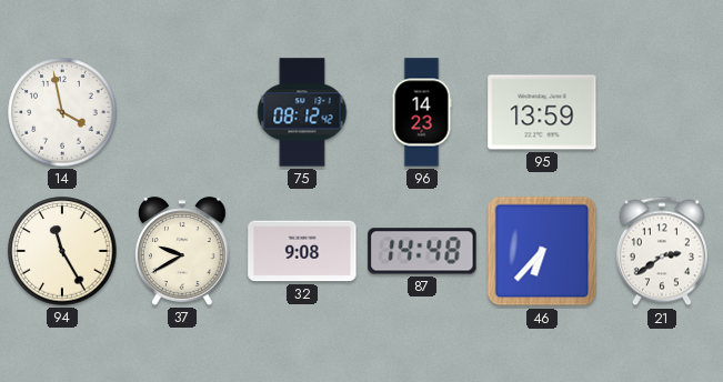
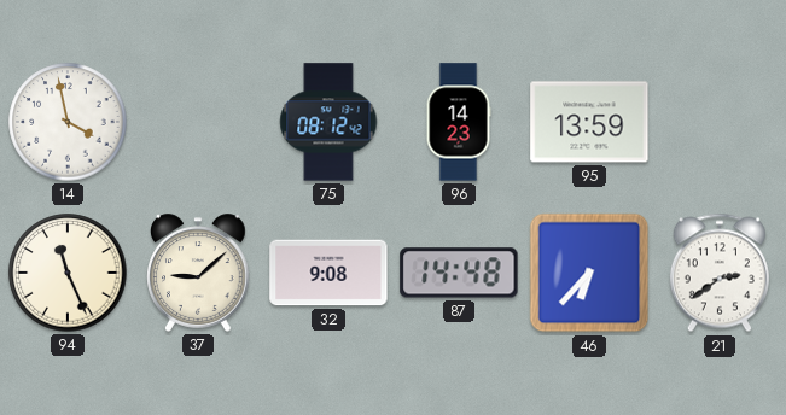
94: 11:25 -> 11:26 (68, 273)
37: 9:40 -> 9:08 (199, 273)
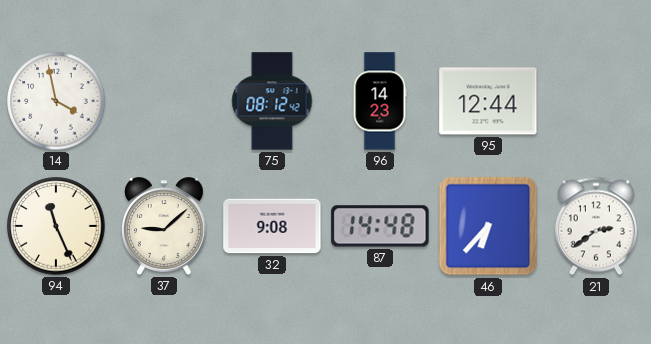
95: 13:59 -> 12:44 (488, 101)
